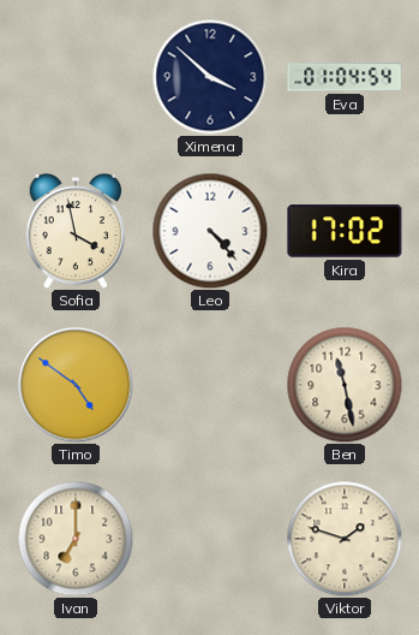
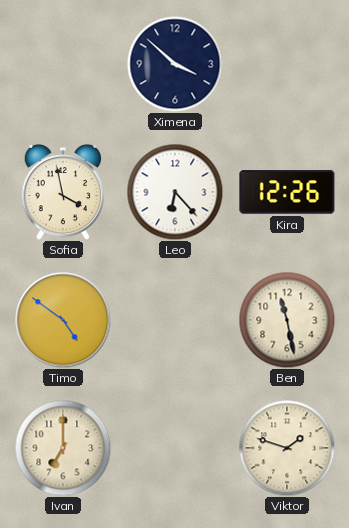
Eva: 01:04 -> none (345, 77)
Leo: 4:23 -> 6:23 (175, 192)
Kira: 17:02 -> 12:26 (287, 192)
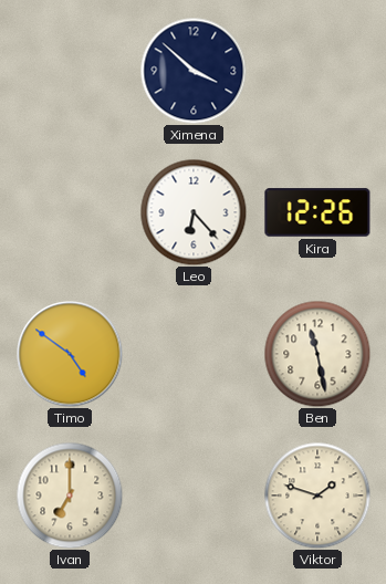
Sofia: 3:58 -> none (63, 192)
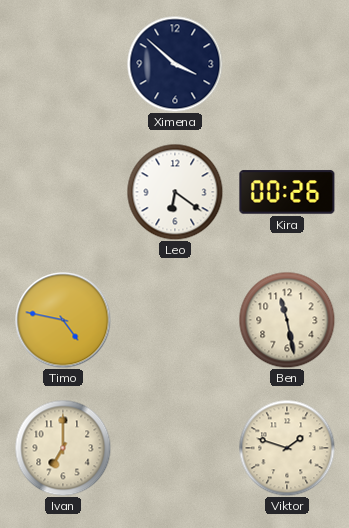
Leo: 6:23 -> 6:21 (175, 192)
Kira: 12:26 -> 00:26 (287, 192)
Timo: 4:51 -> 4:47 (63, 320)
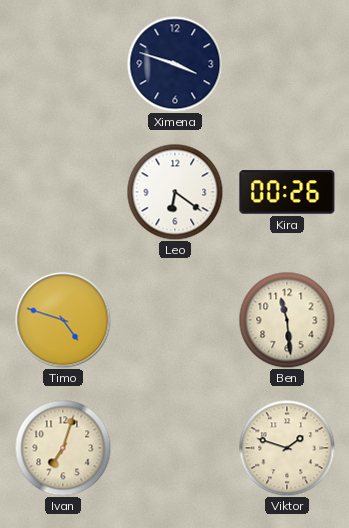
Ximena: 3:52 -> 3:48 (175, 64)
Timo: 4:47 -> 4:48 (63, 320)
Ben: 11:28 -> 11:29 (287, 320)
Ivan: 7:00 -> 7:03 (63, 448)
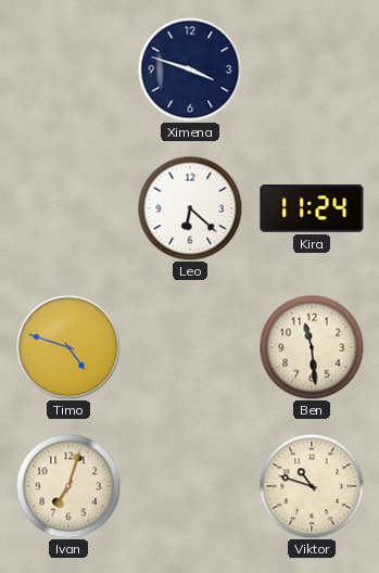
Leo: 6:21 -> 6:22 (190, 208)
Kira: 00:26 -> 11:24 (312, 208)
Viktor: 1:48 -> 10:48 (312, 486)
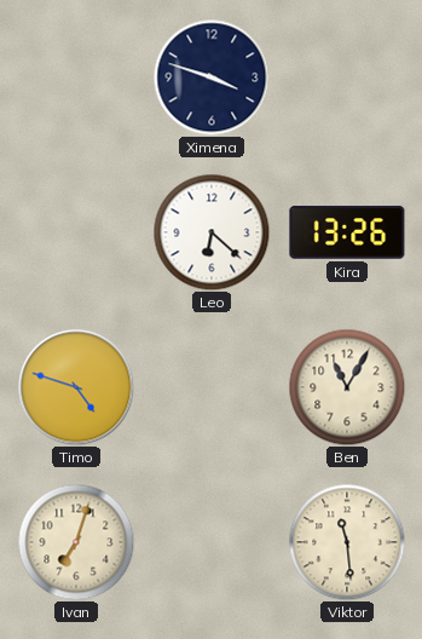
Kira: 11:24 -> 13:26 (347, 232)
Ben: 11:29 -> 11:05 (347, 387)
Viktor: 10:48 -> 11:29 (347, 542)
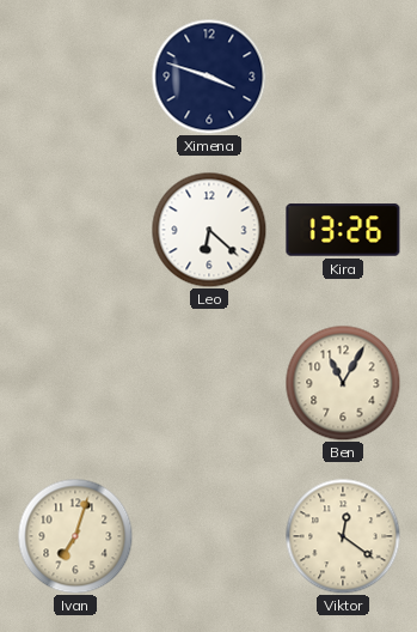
Timo: 4:48 -> none (76, 387)
Viktor: 11:29 -> 12:21 (343, 536)
